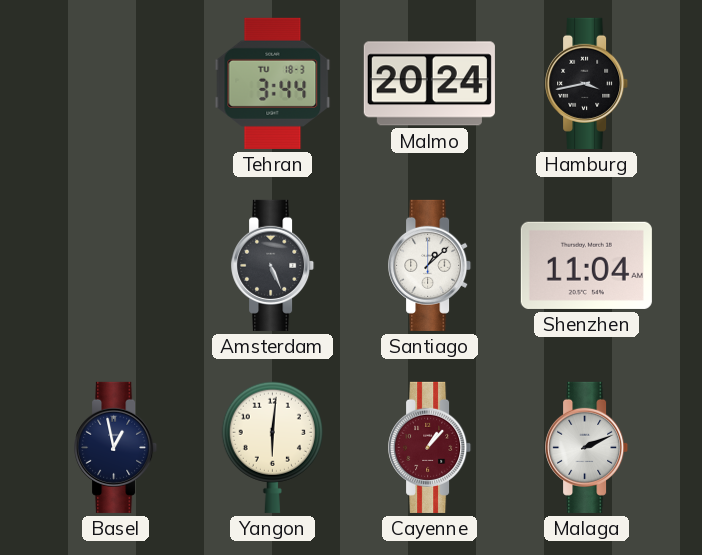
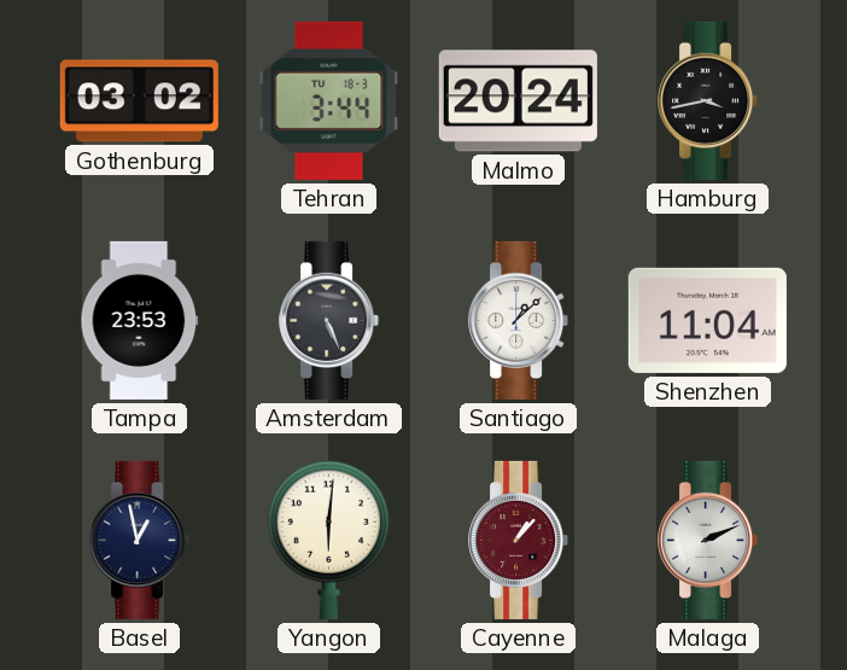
Gothenburg: none -> 03:02 (139, 101)
Tampa: none -> 23:53 (140, 320)
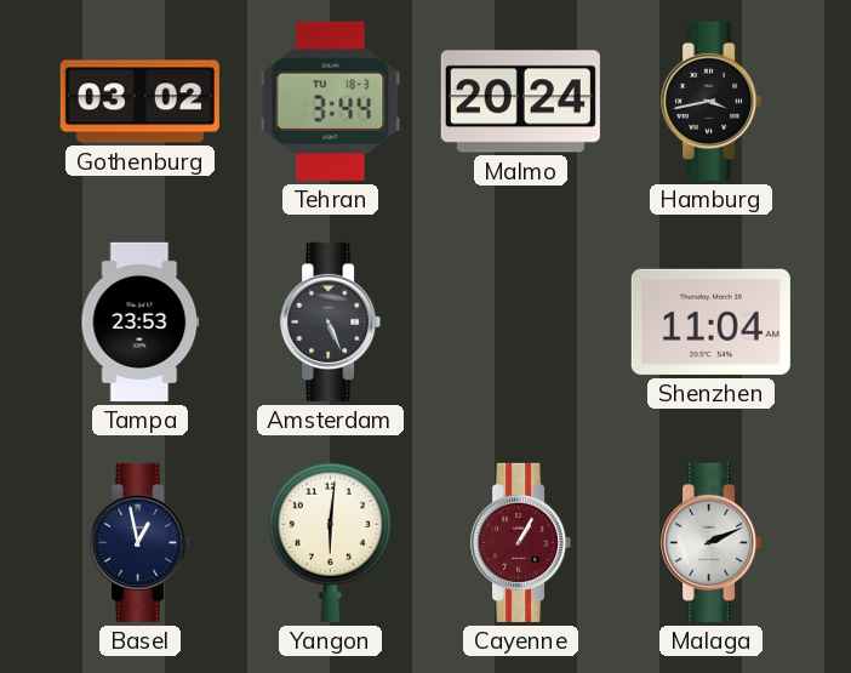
Santiago: 1:08 -> none (519, 320)
Cayenne: 1:07 -> 1:05 (521, 542)
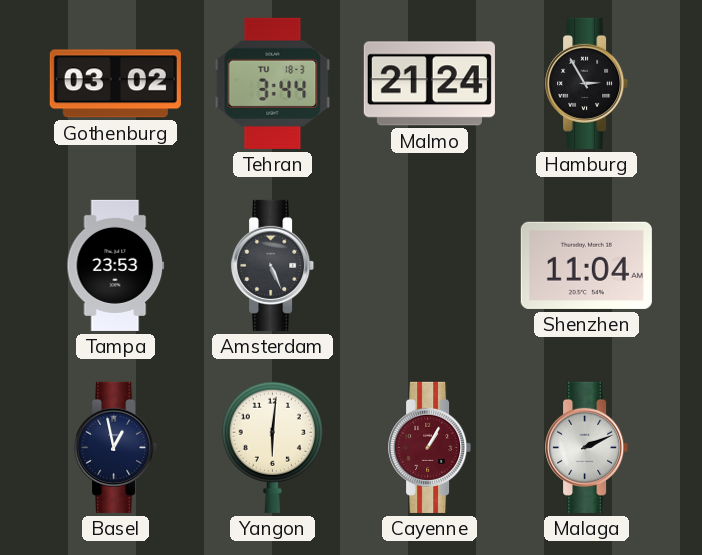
Malmo: 20:24 -> 21:24 (429, 84)
Hamburg: 3:43 -> 2:55 (587, 83)
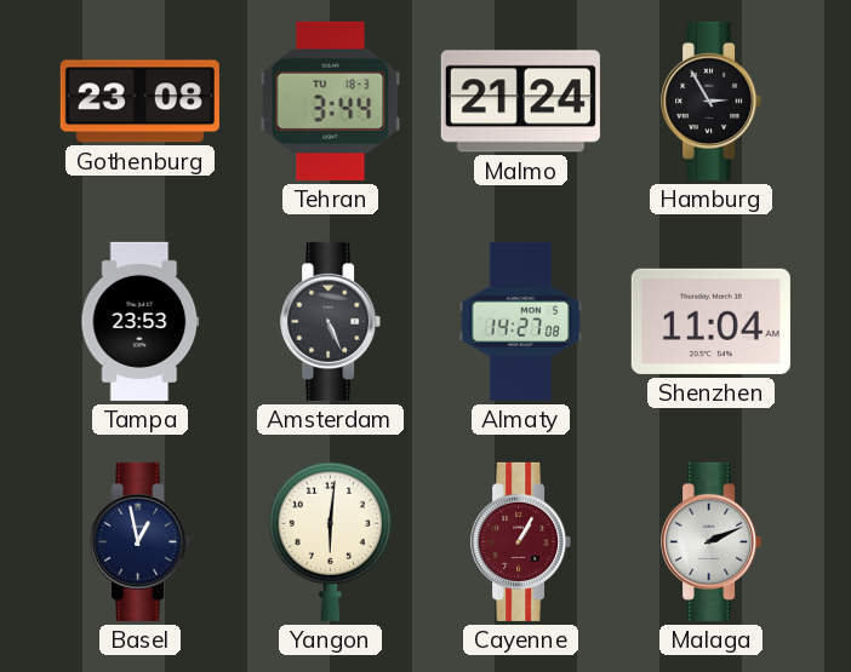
Gothenburg: 03:02 -> 23:08 (139, 102)
Almaty: none -> 14:27 (521, 321)
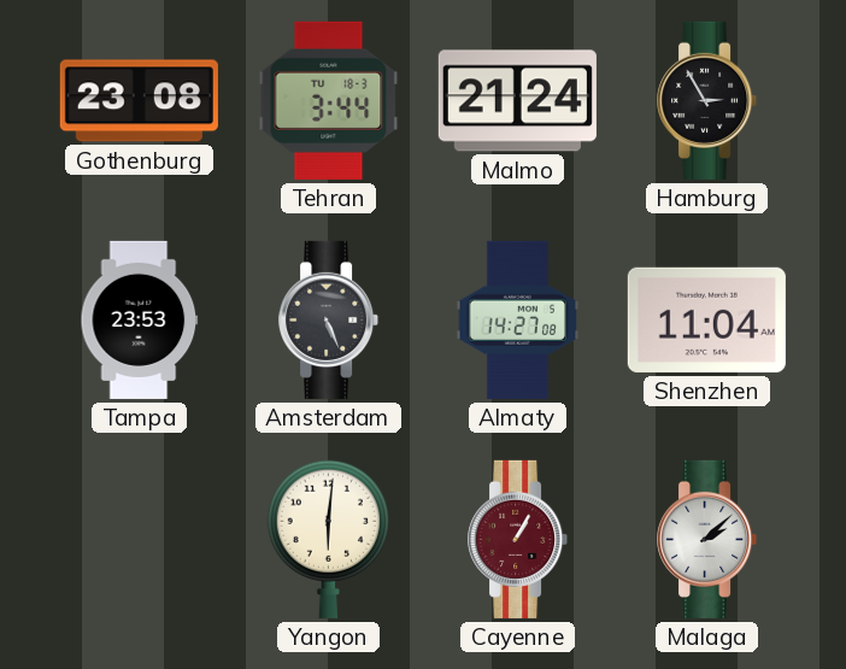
Basel: 12:58 -> none (141, 541)
Malaga: 2:11 -> 2:08 (707, 539)
